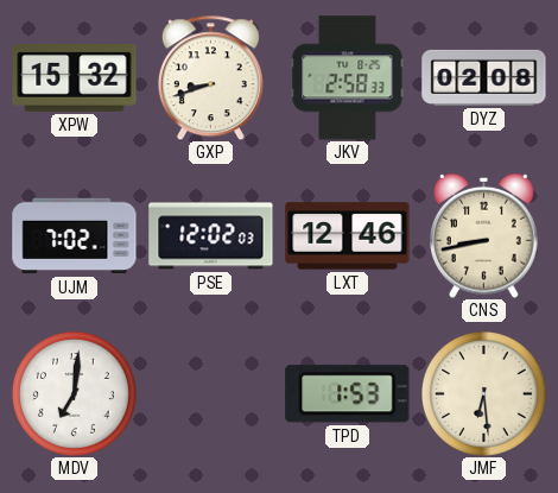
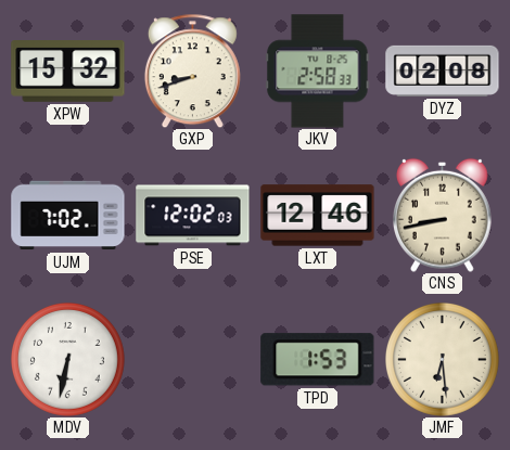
MDV: 7:01 -> 6:32 (68, 360)
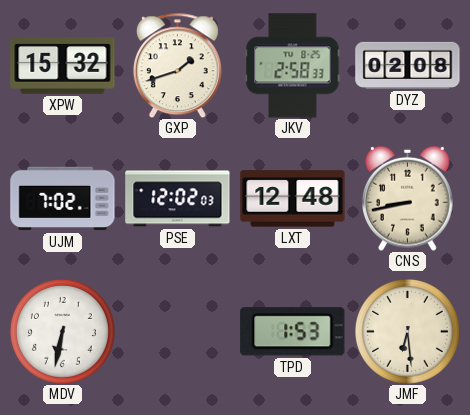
GXP: 8:42 -> 1:42 (177, 65)
LXT: 12:46 -> 12:48 (293, 199)
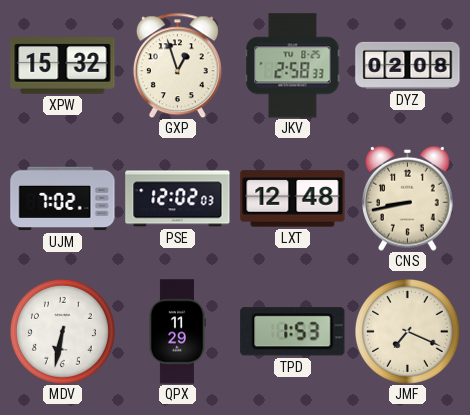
GXP: 1:42 -> 12:57 (177, 65)
QPX: none -> 11:29 (176, 332)
JMF: 6:29 -> 7:19 (408, 332)
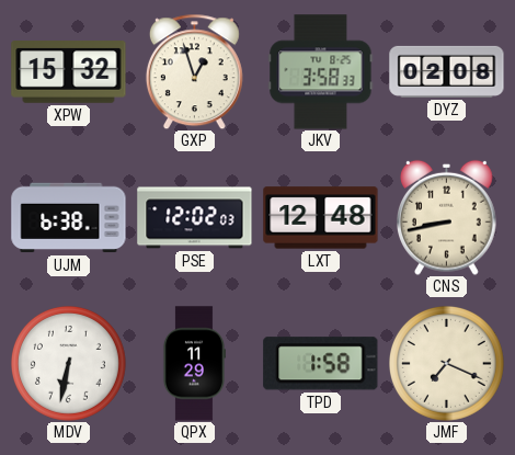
JKV: 2:58 -> 3:58 (321, 72)
UJM: 7:02 -> 6:38 (69, 218)
TPD: 1:53 -> 1:58 (321, 364)
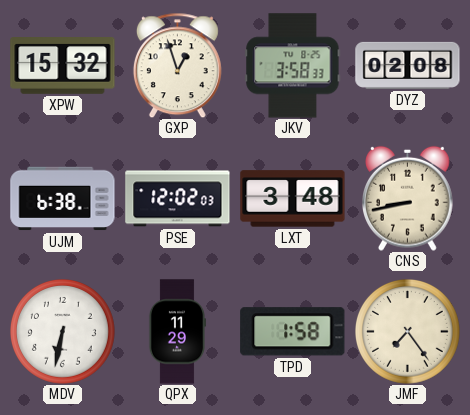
LXT: 12:48 -> 3:48 (293, 199)
JMF: 7:19 -> 7:24 (408, 332)
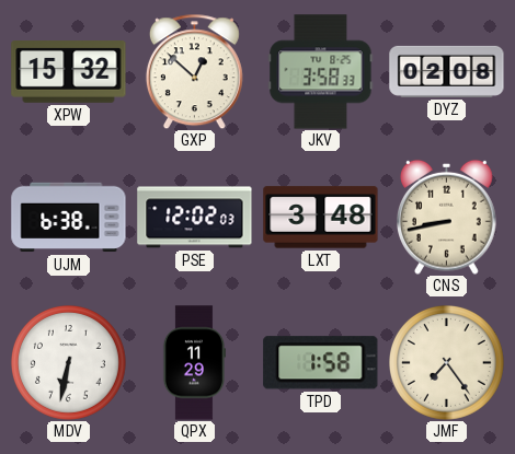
GXP: 12:57 -> 12:52 (194, 71)
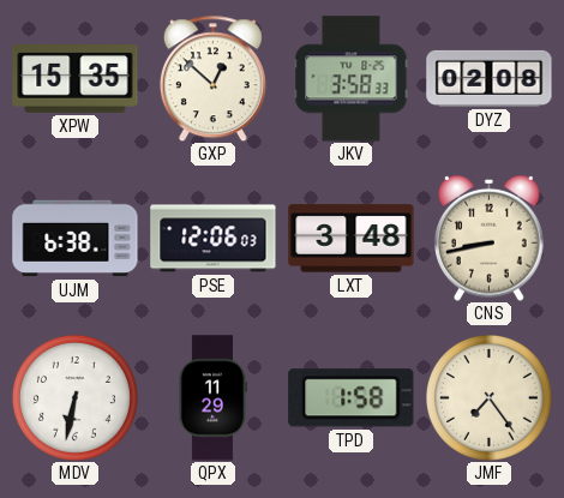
XPW: 15:32 -> 15:35 (76, 79)
PSE: 12:02 -> 12:06 (214, 239)
